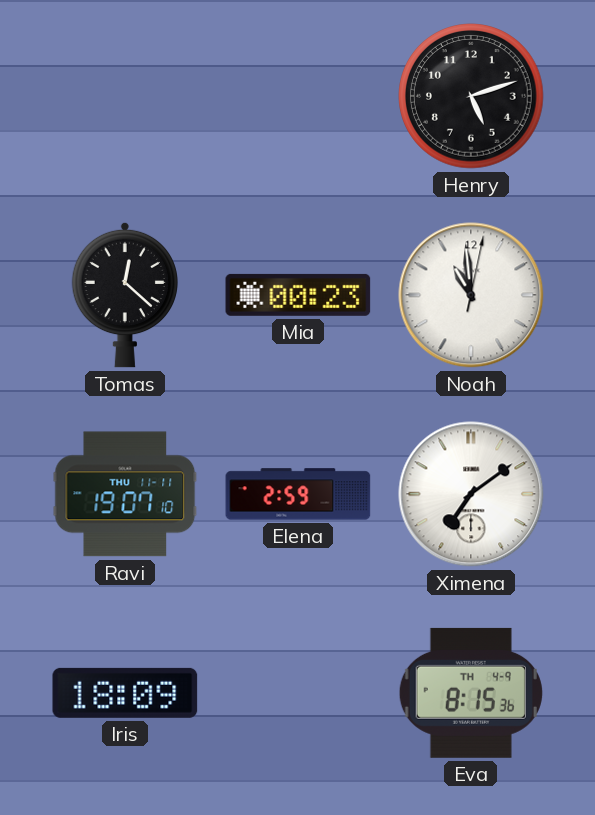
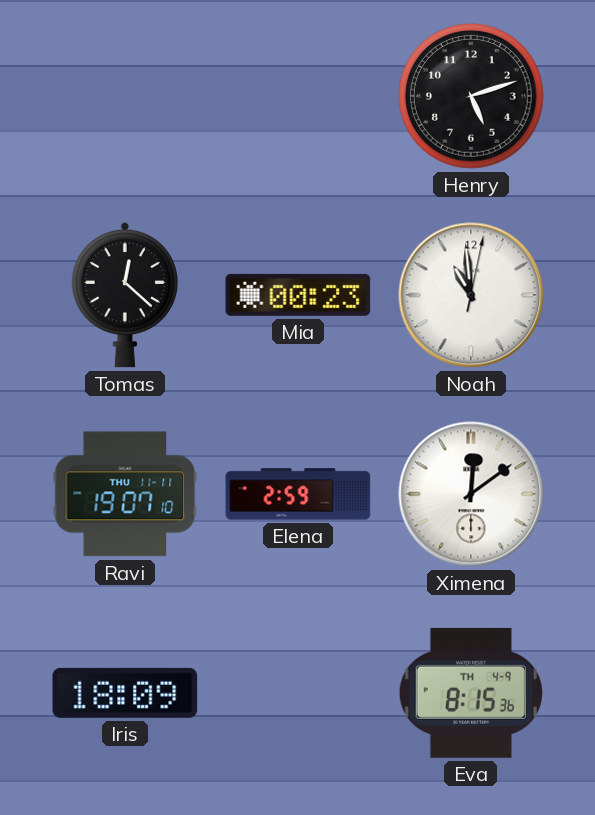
Ximena: 7:09 -> 12:09 (471, 494)
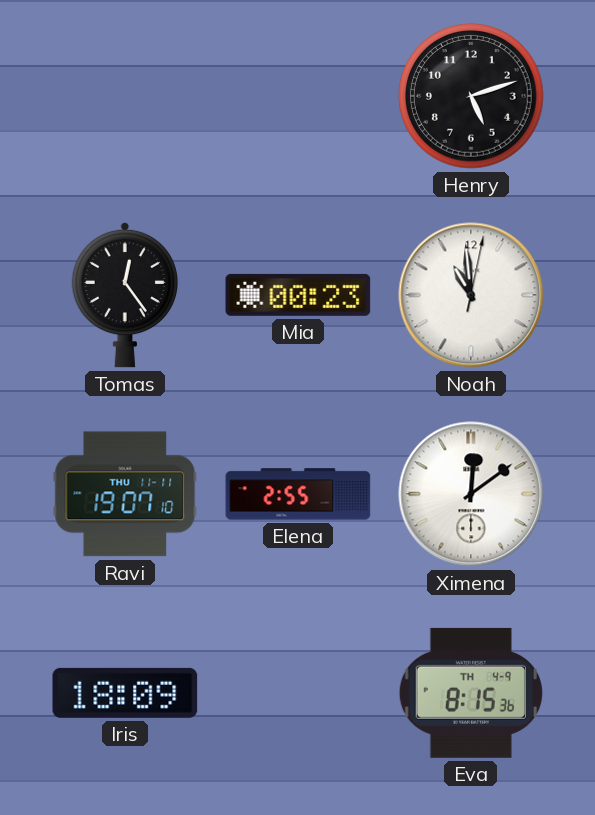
Tomas: 12:22 -> 12:24 (125, 295)
Elena: 2:59 -> 2:55 (298, 494)
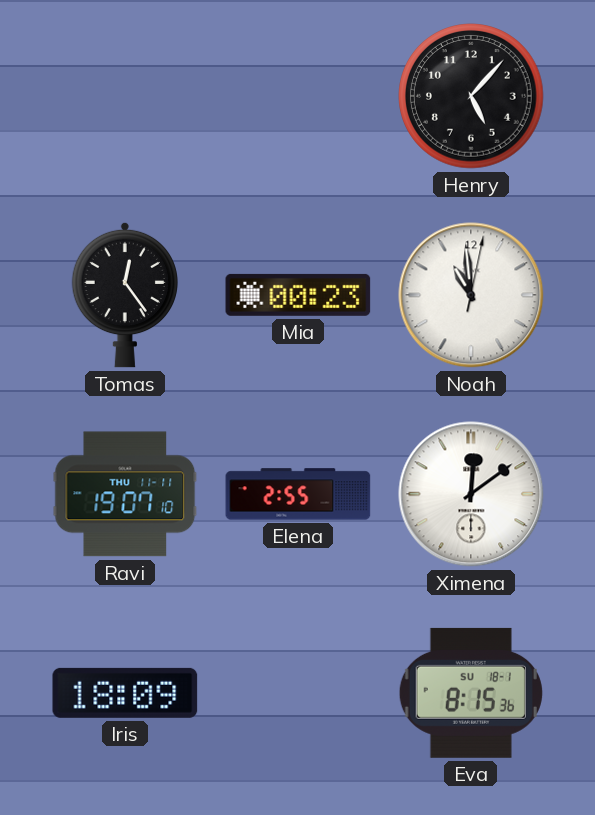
Henry: 5:12 -> 5:07 (471, 96)
Eva date: TH 4-9 -> SU 18-1 (471, 693)
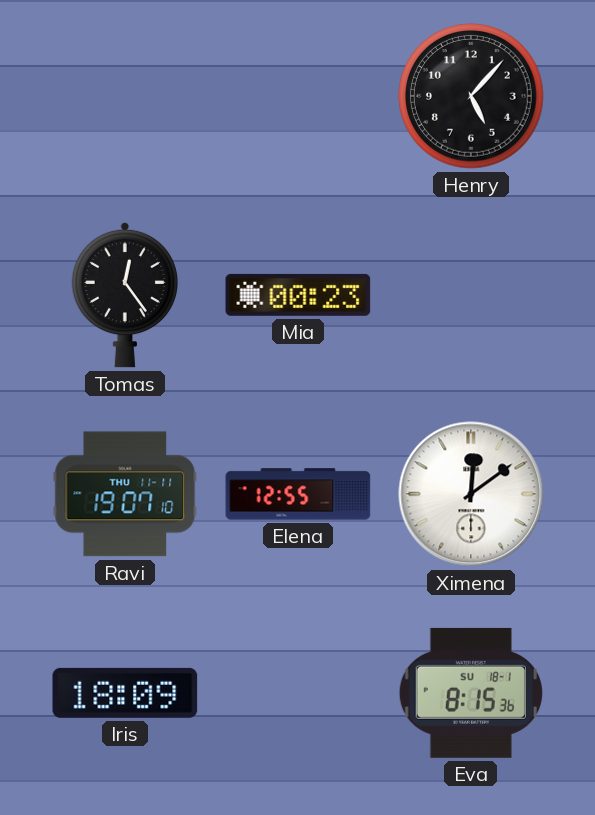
Noah: 10:59 -> none (471, 295)
Elena: 2:55 -> 12:55 (298, 494)
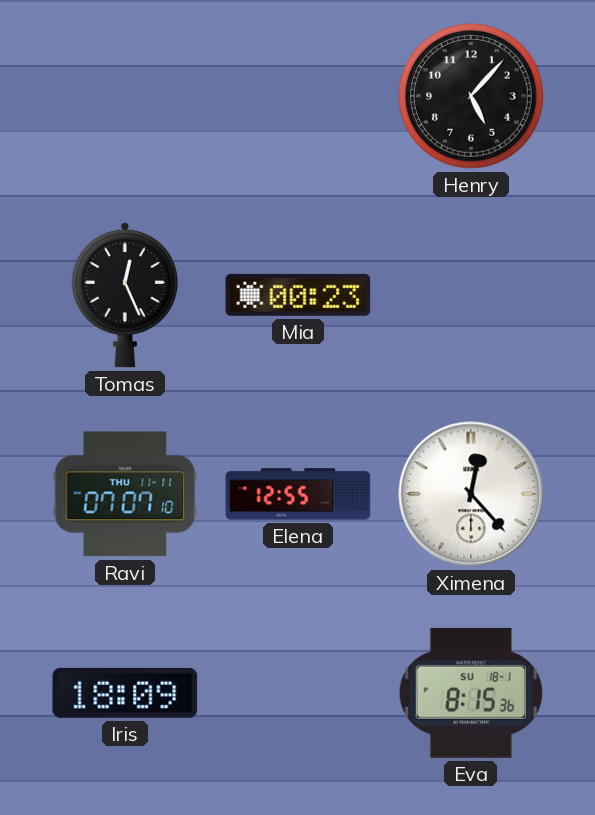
Tomas: 12:24 -> 12:26 (125, 295)
Ravi: 19:07 -> 07:07 (125, 494)
Ximena: 12:09 -> 12:23 (471, 494)
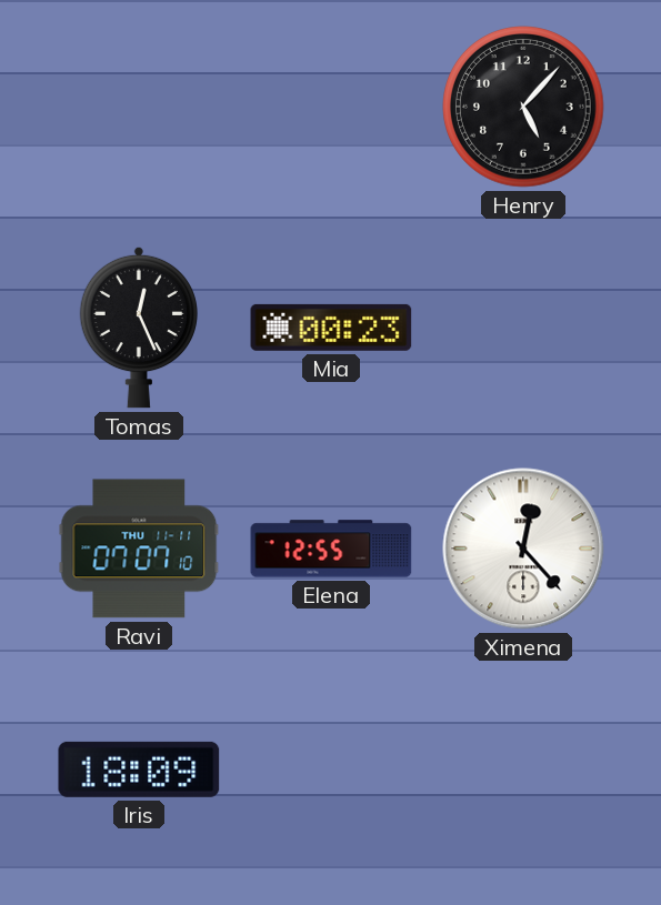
Eva: 8:15 -> none (471, 693)
